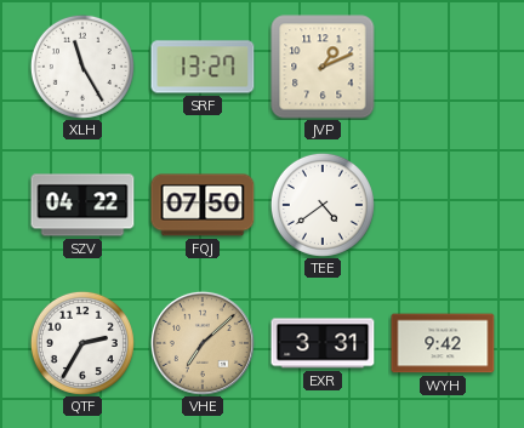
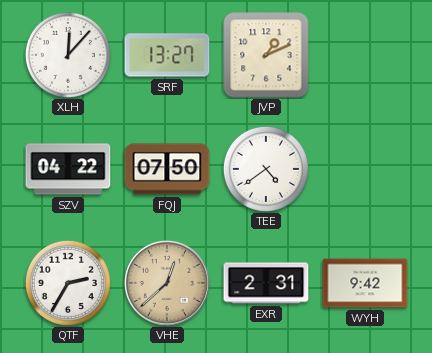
XLH: 11:25 -> 12:07 (68, 55)
VHE: 7:08 -> 12:38 (167, 283)
EXR: 3:31 -> 2:31 (266, 283)
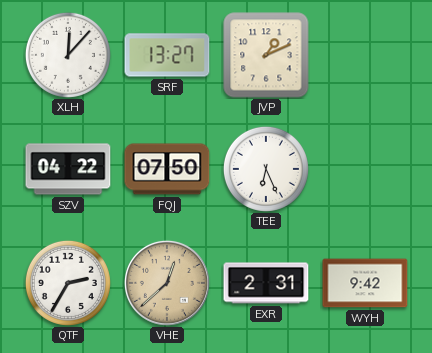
TEE: 4:39 -> 6:26 (266, 169)
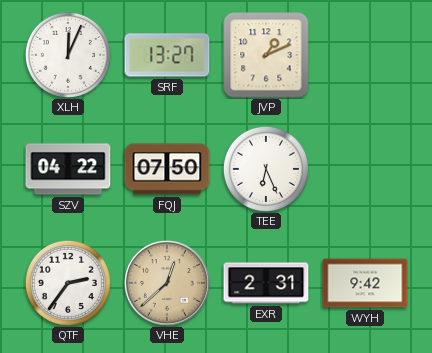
XLH: 12:07 -> 12:04 (68, 55)
QTF: 2:35 -> 2:36 (68, 283)
